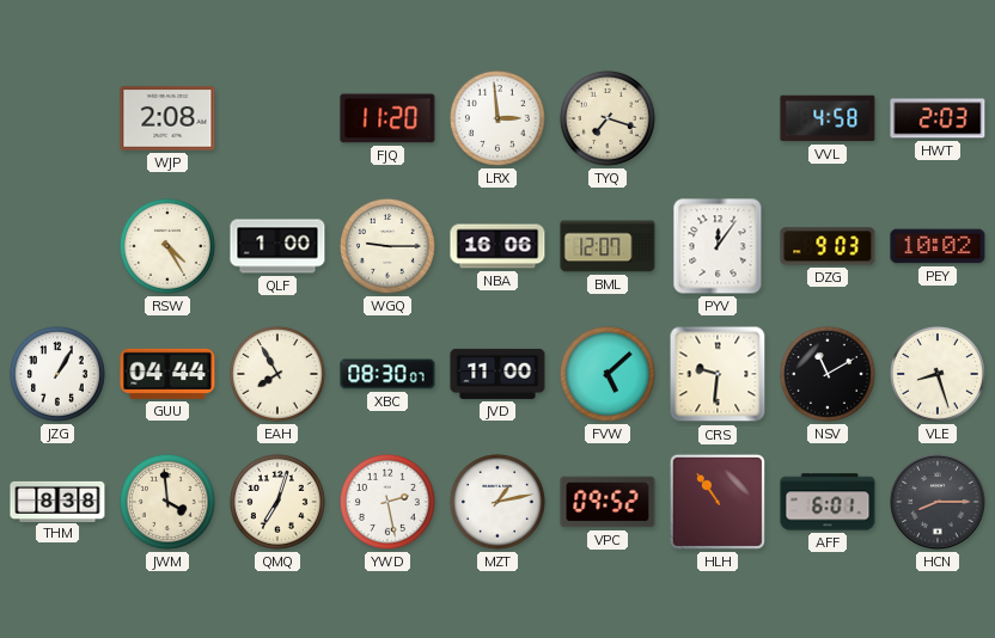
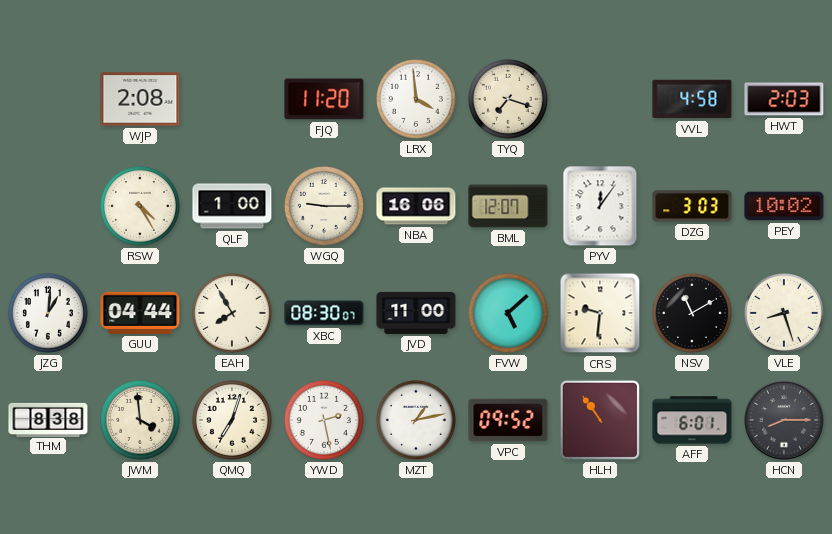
LRX: 2:59 -> 3:59 (416, 99)
DZG: 9:03 -> 3:03 (692, 206)
JZG: 1:05 -> 1:01 (48, 313)
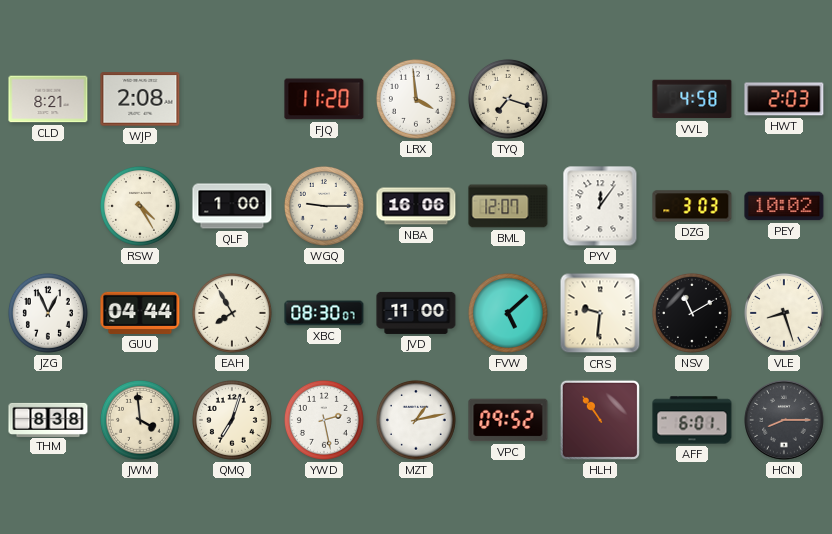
CLD: none -> 8:21 (48, 99)
JZG: 1:01 -> 12:56 (48, 313)
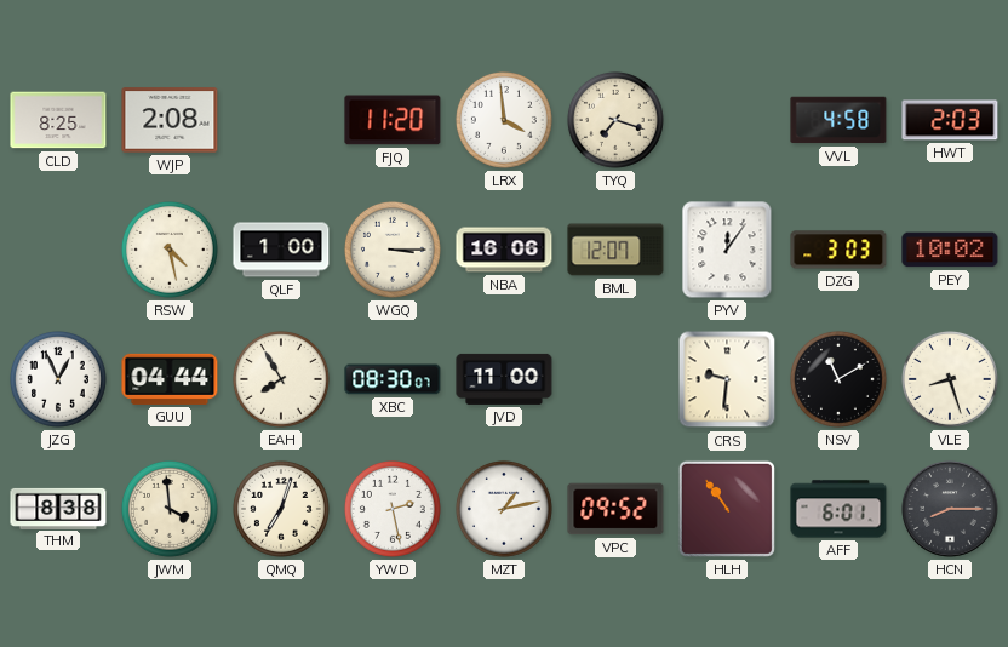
CLD: 8:21 -> 8:25 (58, 120)
RSW: 4:25 -> 4:28 (170, 250)
WGQ: 9:15 -> 3:15 (393, 250)
FVW: 5:08 -> none (508, 313)
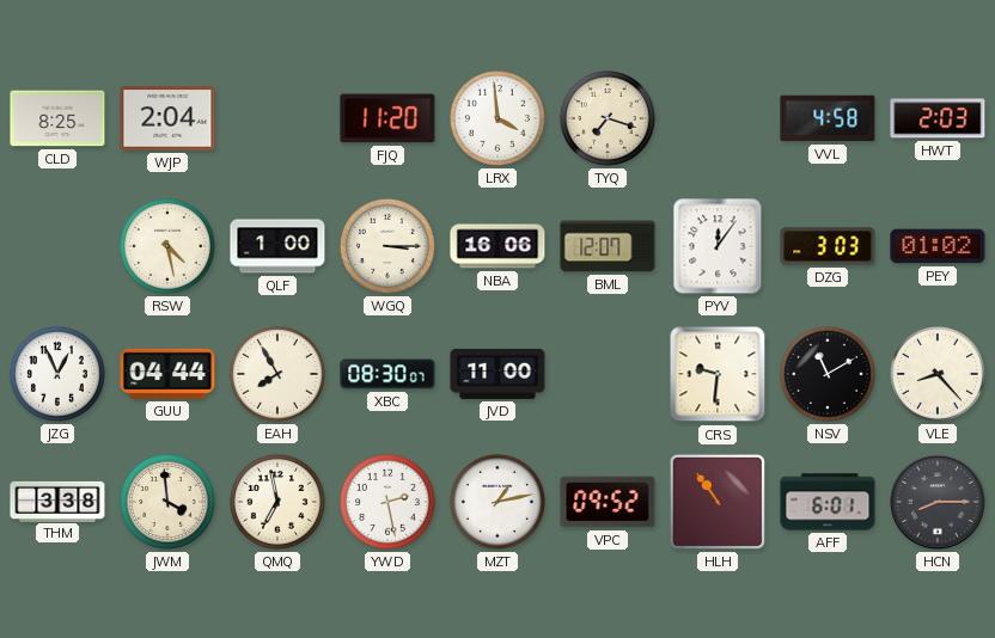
WJP: 2:08 -> 2:04 (167, 118)
PEY: 10:02 -> 01:02 (938, 246)
VLE: 8:27 -> 8:23 (938, 374)
THM: 8:38 -> 3:38 (57, 501)
QMQ: 7:03 -> 6:58 (277, 502)
